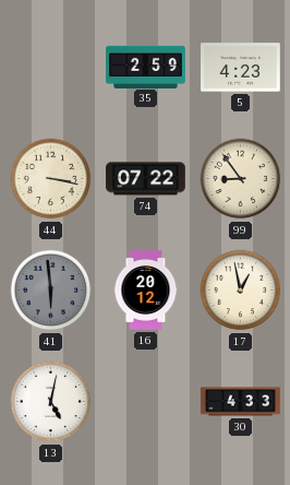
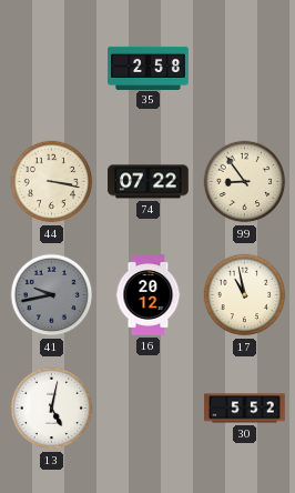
35: 2:59 -> 2:58 (149, 68)
5: 4:23 -> none (241, 68)
41: 5:59 -> 9:43 (52, 295)
17: 12:58 -> 10:58 (245, 295)
30: 4:33 -> 5:52 (245, 409)
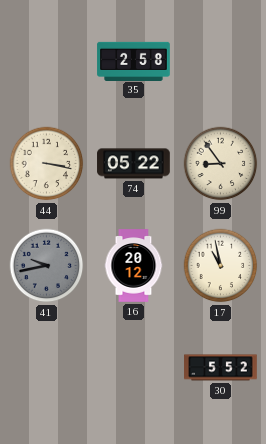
74: 07:22 -> 05:22 (134, 164)
13: 5:02 -> none (52, 409)
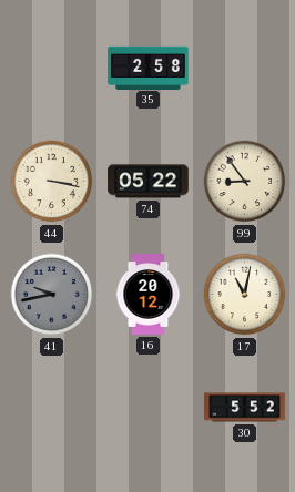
17: 10:58 -> 11:02 (245, 295)
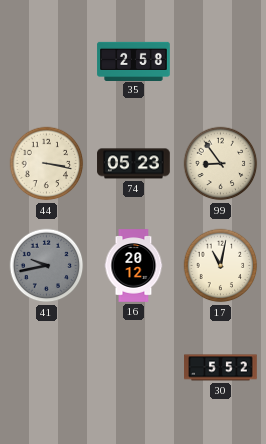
74: 05:22 -> 05:23 (134, 164)
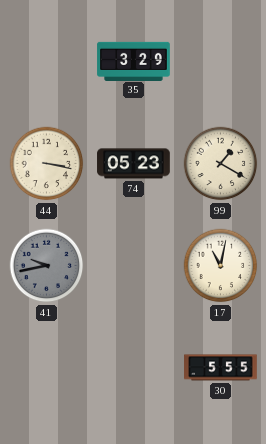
35: 2:58 -> 3:29 (134, 61)
99: 8:54 -> 1:20 (221, 164)
16: 20:12 -> none (134, 266)
30: 5:52 -> 5:55 (221, 368)
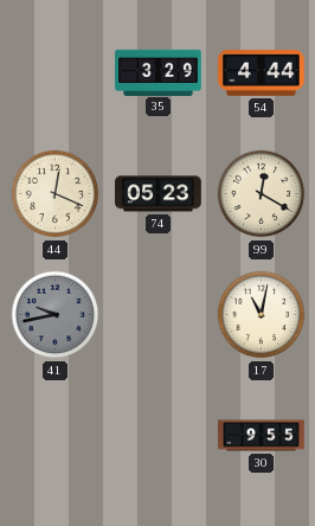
54: none -> 4:44 (262, 73)
44: 3:17 -> 12:19 (56, 194)
99: 1:20 -> 12:20 (262, 194)
30: 5:55 -> 9:55 (262, 436)
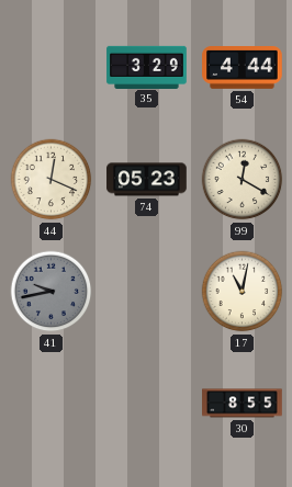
30: 9:55 -> 8:55 (243, 404)
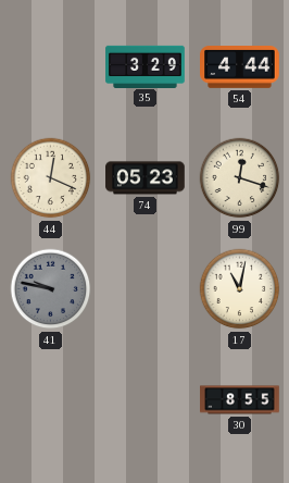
99: 12:20 -> 12:18 (240, 178)
41: 9:43 -> 9:47 (51, 289)
